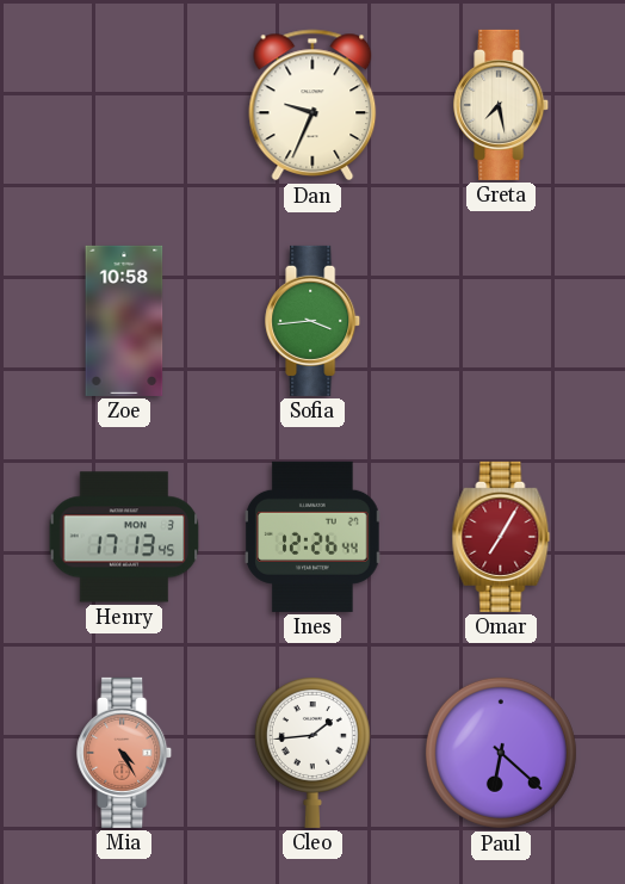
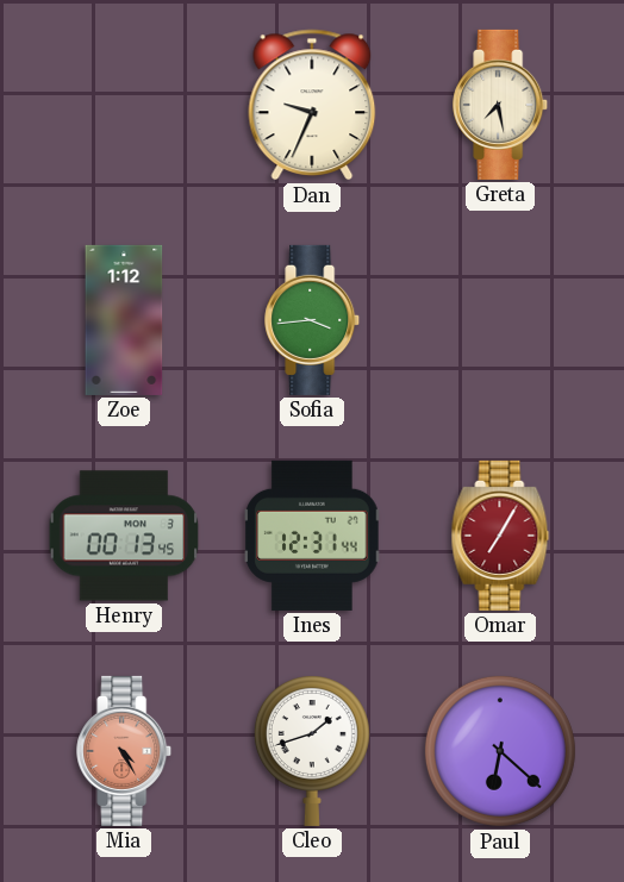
Zoe: 10:58 -> 1:12 (124, 320)
Henry: 17:13 -> 00:13 (124, 536)
Ines: 12:26 -> 12:31 (312, 536)
Cleo: 1:44 -> 1:42 (312, 750)
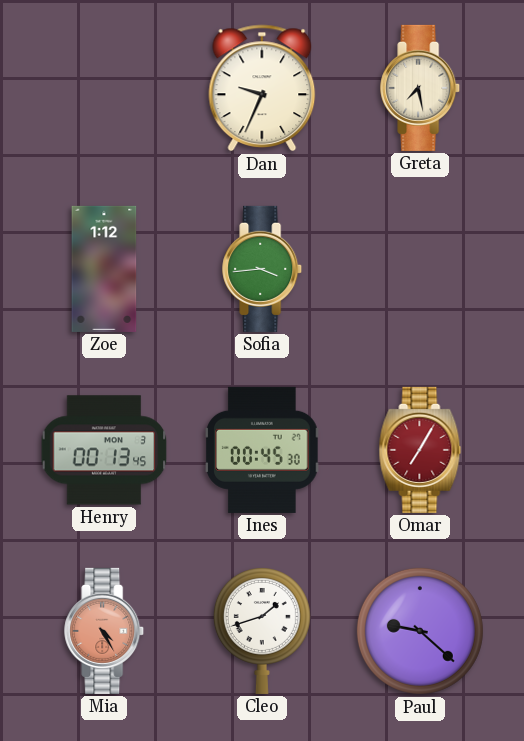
Ines: 12:31 -> 00:45 (262, 450)
Paul: 6:22 -> 9:22 (420, 631)
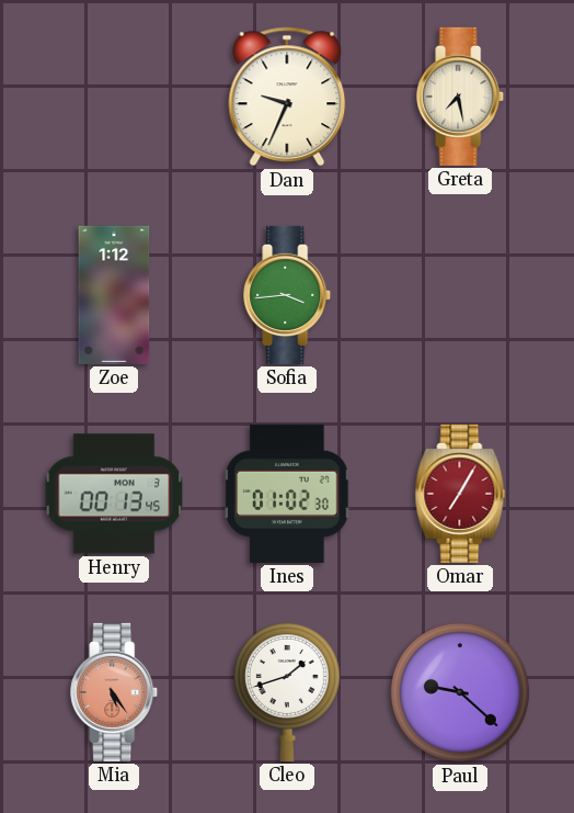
Ines: 00:45 -> 01:02 (287, 494)
Mia: 4:25 -> 5:24 (115, 692)
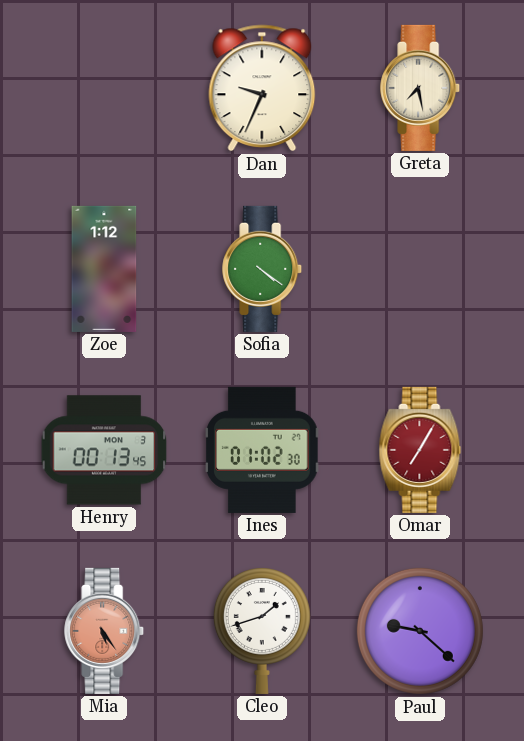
Sofia: 3:44 -> 4:21 (263, 269)
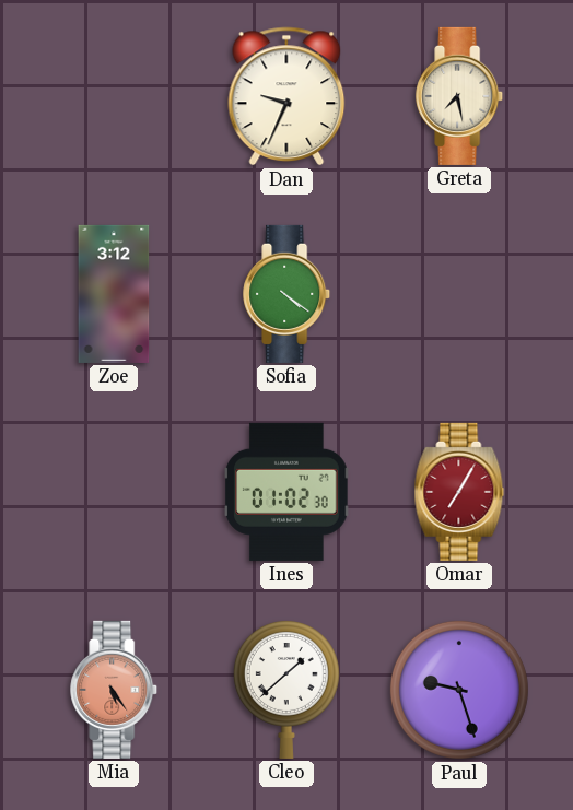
Zoe: 1:12 -> 3:12 (114, 294)
Henry: 00:13 -> none (104, 450)
Cleo: 1:42 -> 1:38 (286, 689)
Paul: 9:22 -> 9:27 (459, 690)
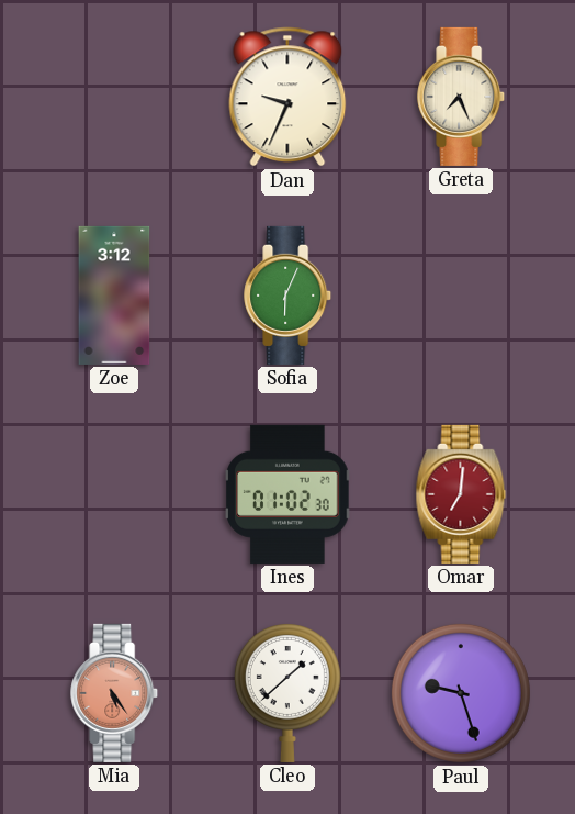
Greta: 7:28 -> 7:26 (462, 97)
Sofia: 4:21 -> 6:04 (289, 296)
Omar: 7:05 -> 7:01 (461, 494)
